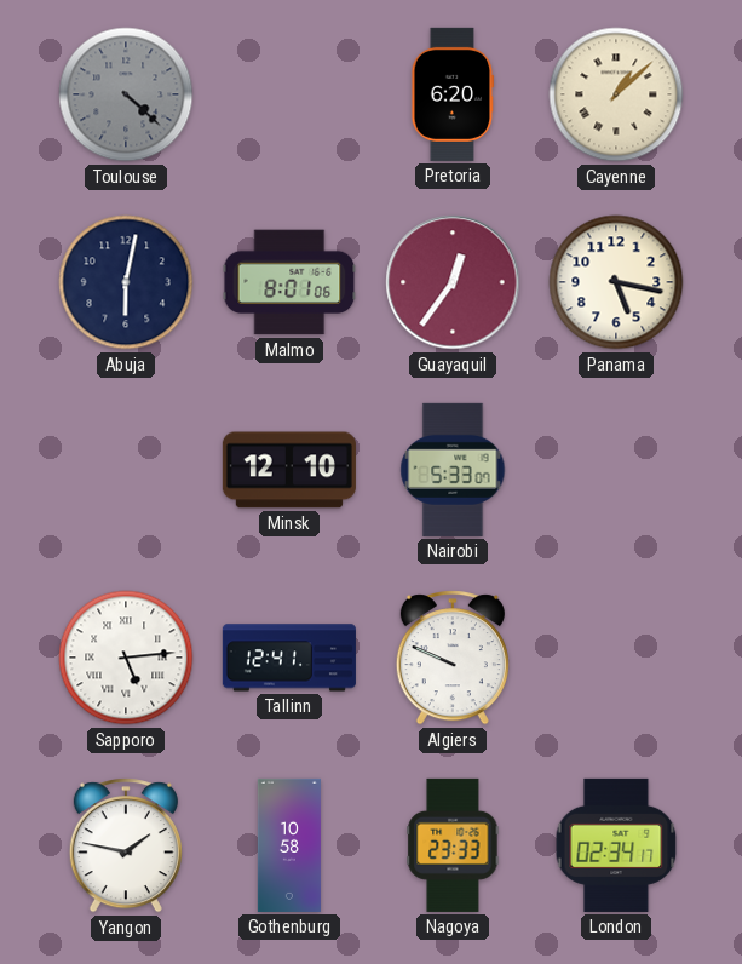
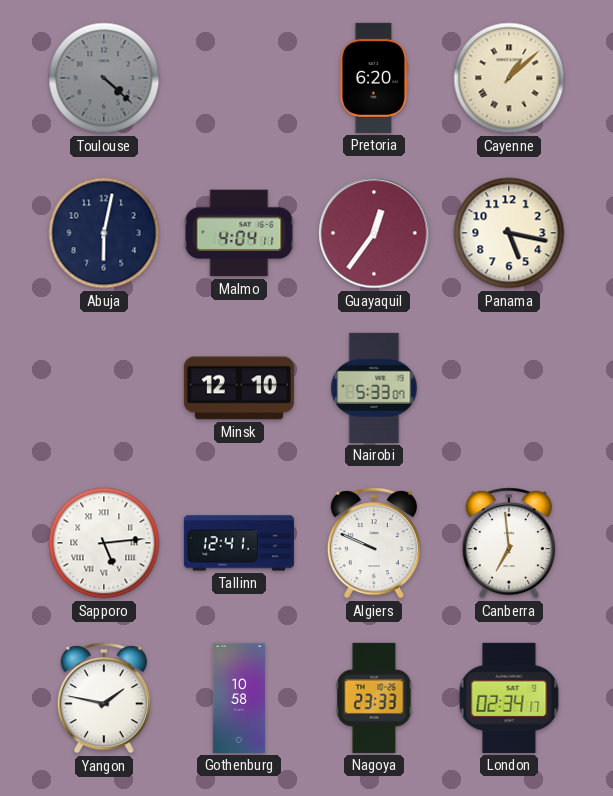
Malmo: 8:01 -> 4:04 (239, 233)
Canberra: none -> 6:59 (509, 543)
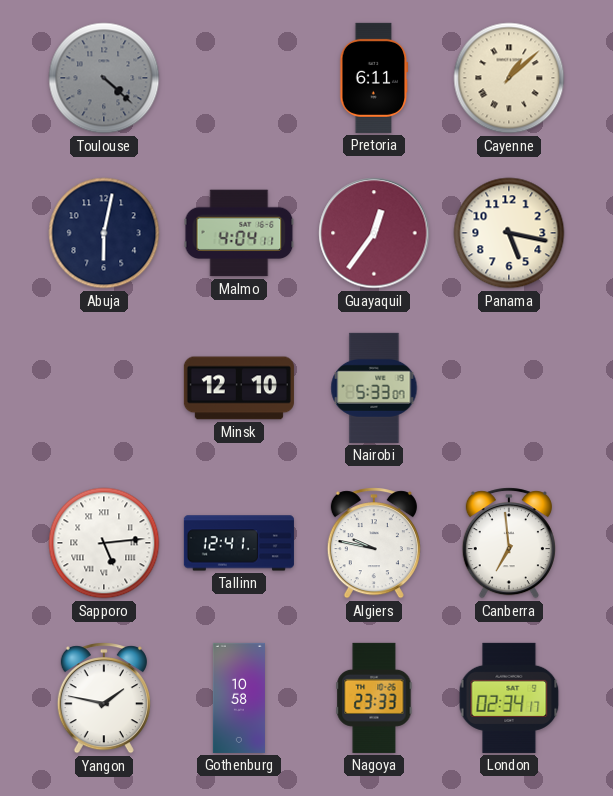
Pretoria: 6:20 -> 6:11 (374, 78)
Algiers: 9:49 -> 9:47 (374, 543)
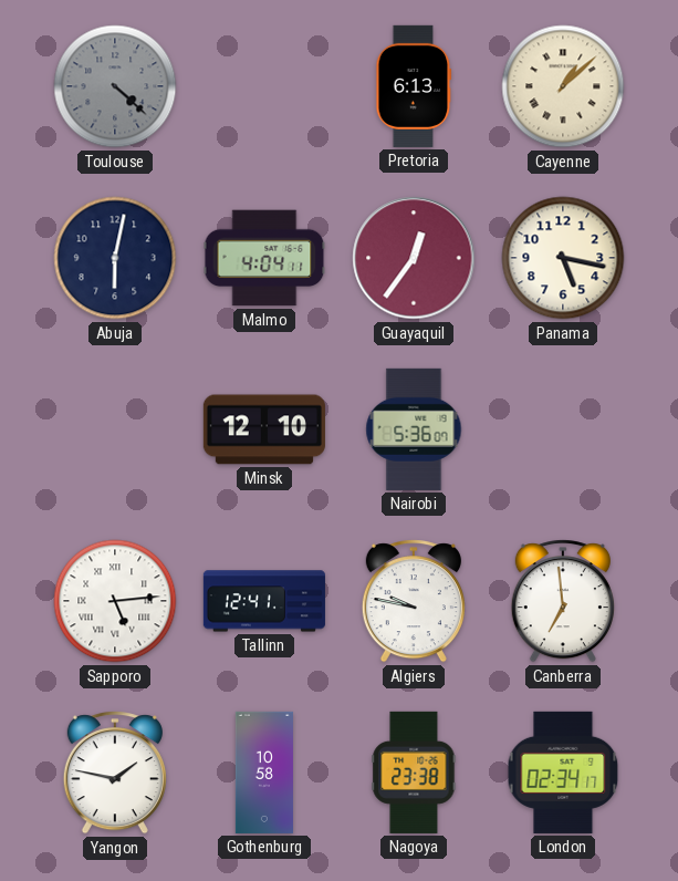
Pretoria: 6:11 -> 6:13 (414, 86)
Nairobi: 5:33 -> 5:36 (414, 429)
Nagoya: 23:33 -> 23:38 (414, 773)
